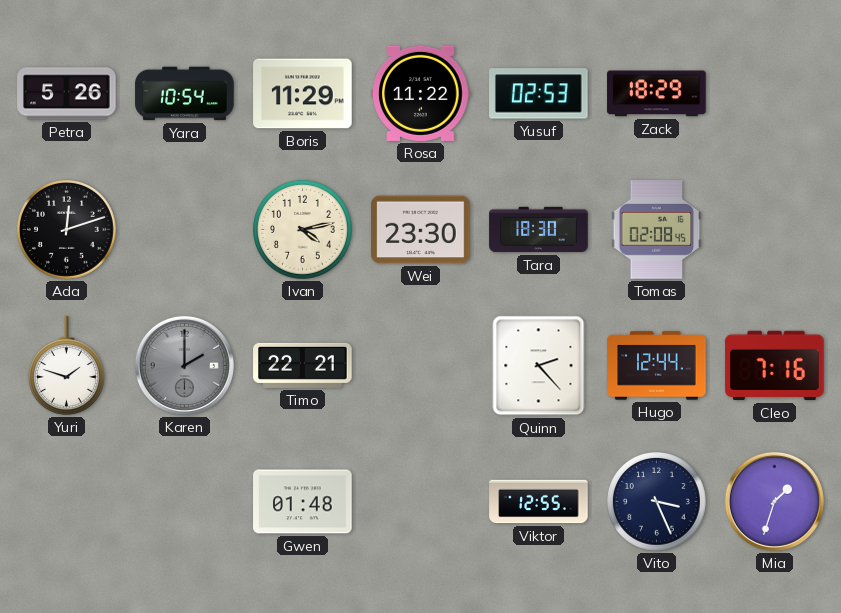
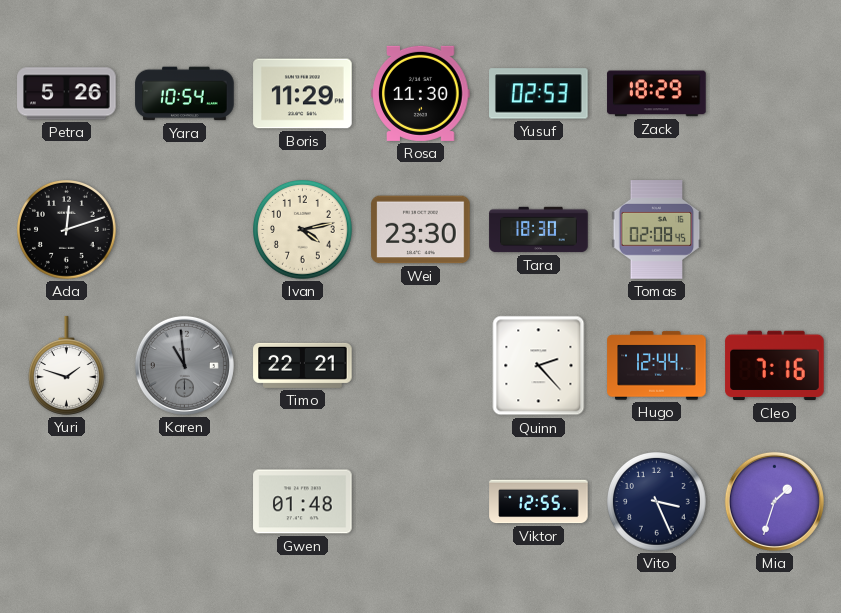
Rosa: 11:22 -> 11:30 (421, 93)
Karen: 2:00 -> 10:59 (184, 365)
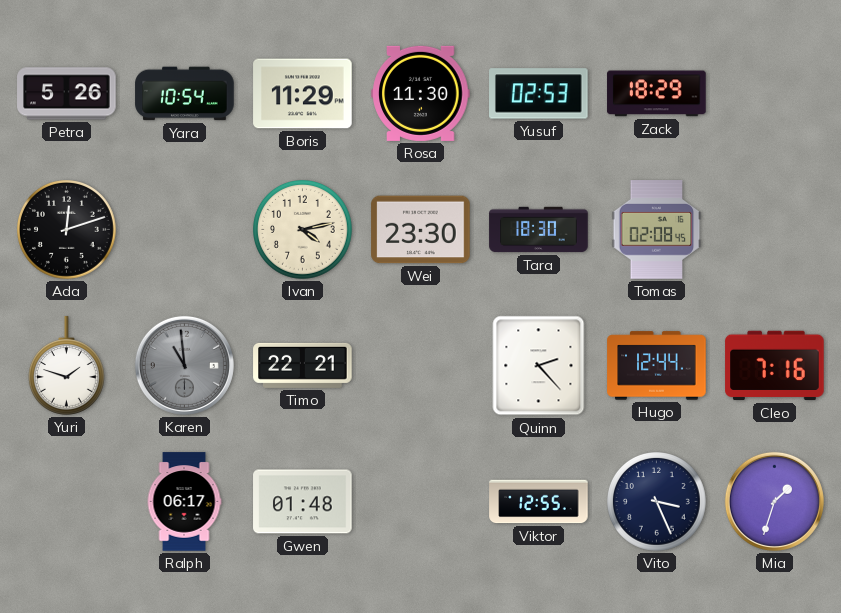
Ralph: none -> 06:17 (184, 502)
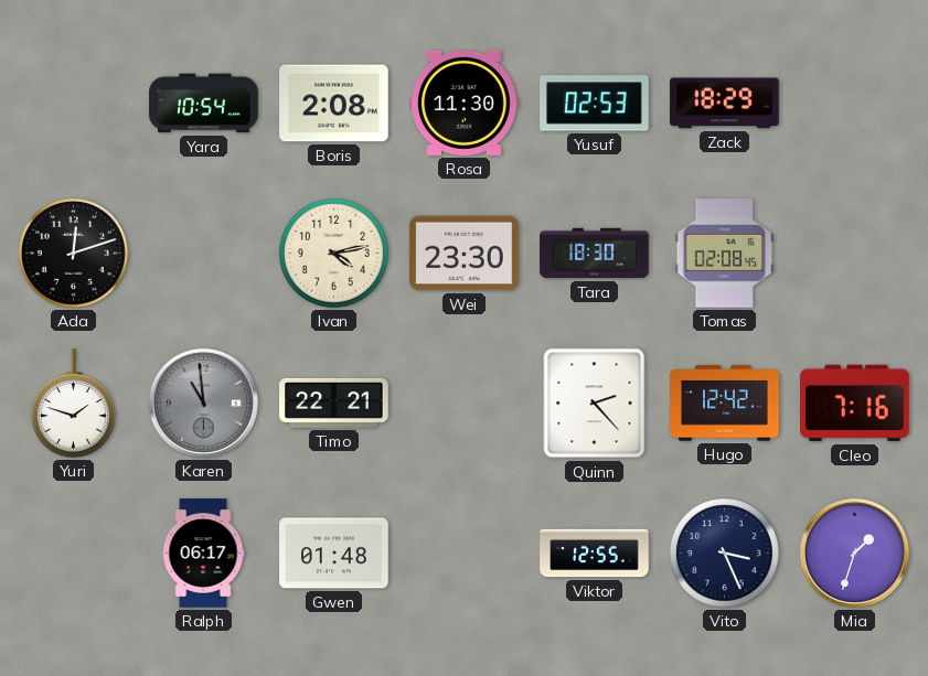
Petra: 5:26 -> none (67, 94)
Boris: 11:29 -> 2:08 (334, 104)
Hugo: 12:44 -> 12:42 (725, 404)
